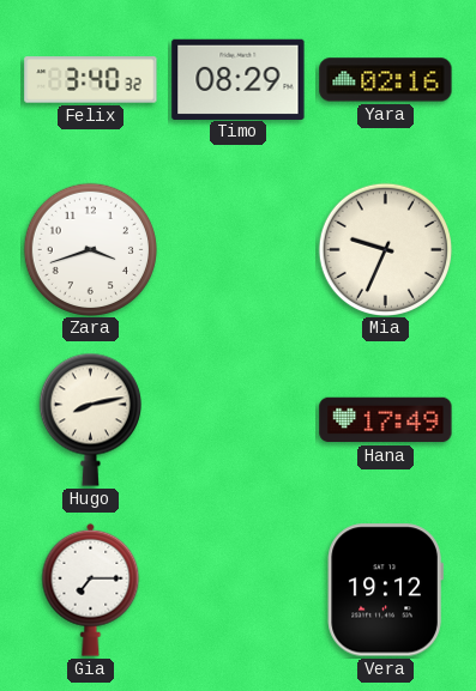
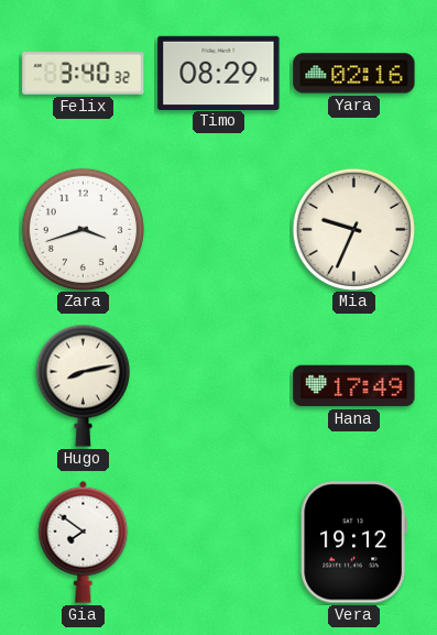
Gia: 7:15 -> 7:51 (84, 541)
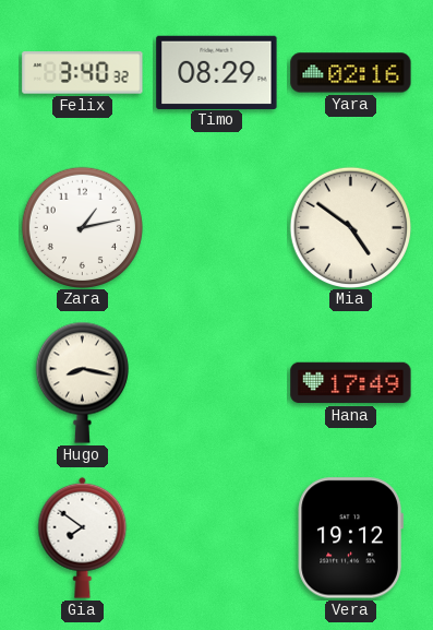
Zara: 3:42 -> 1:13 (82, 227)
Mia: 9:34 -> 4:51 (350, 227)
Hugo: 8:13 -> 8:17 (82, 382)
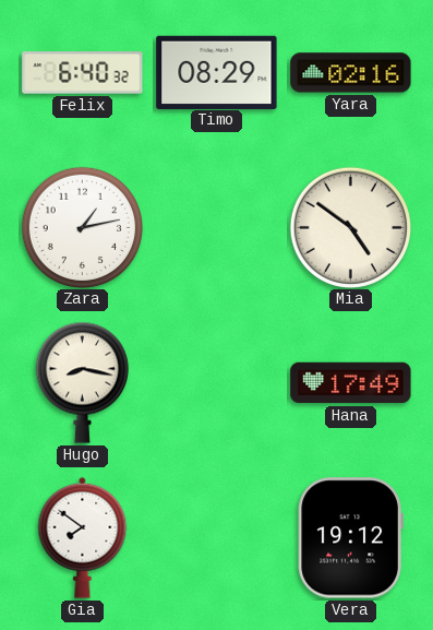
Felix: 3:40 -> 6:40 (83, 73)
